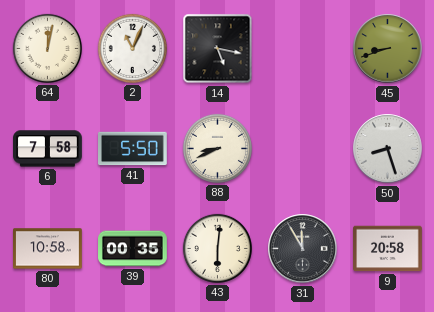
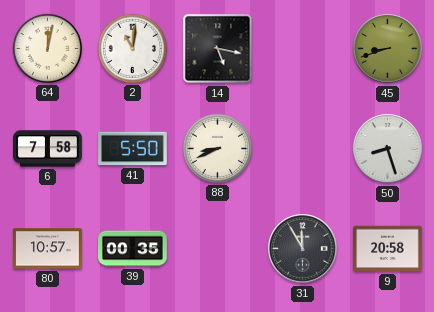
2: 11:04 -> 11:01 (132, 48)
80: 10:58 -> 10:57 (48, 249)
43: 6:01 -> none (217, 248)
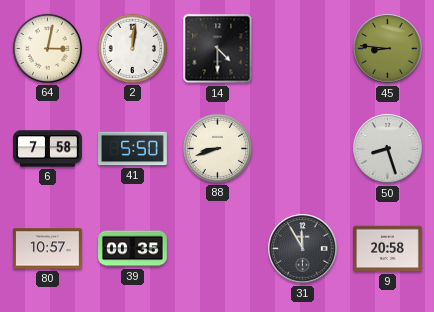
64: 12:02 -> 3:02 (47, 48)
2: 11:01 -> 12:01 (132, 48)
14: 5:17 -> 4:30 (218, 49)
45: 8:42 -> 8:46 (388, 49)
88: 8:41 -> 8:42 (217, 148)
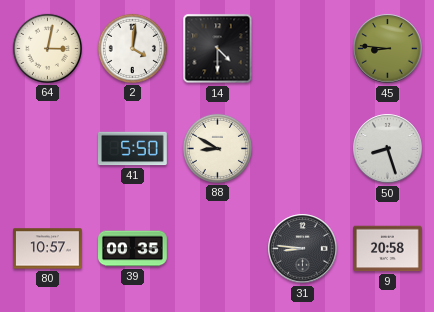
2: 12:01 -> 4:01 (132, 48)
6: 7:58 -> none (48, 149)
88: 8:42 -> 8:50 (217, 148)
31: 11:55 -> 8:46 (303, 249)
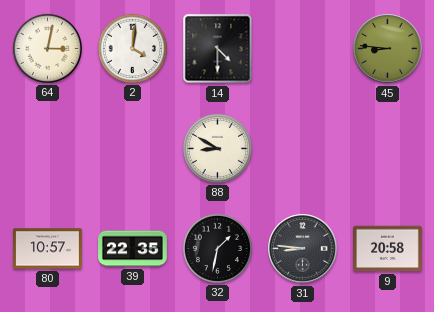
41: 5:50 -> none (133, 149)
50: 8:27 -> none (388, 149)
39: 00:35 -> 22:35 (133, 249)
32: none -> 1:32 (217, 248)
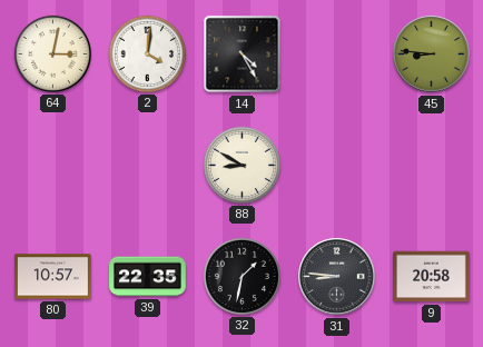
14: 4:30 -> 4:25 (243, 54)
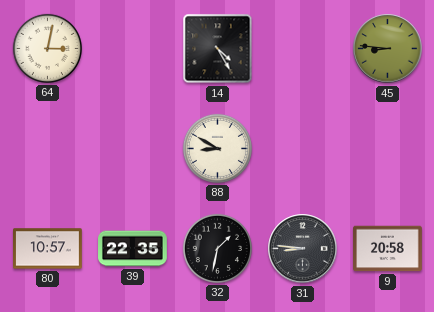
2: 4:01 -> none (147, 53)
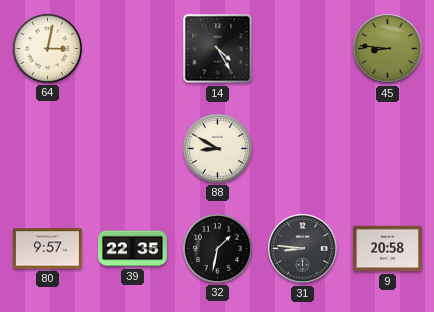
80: 10:57 -> 9:57 (48, 249)
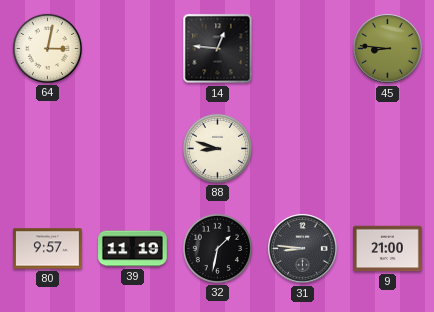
14: 4:25 -> 12:46 (218, 49)
88: 8:50 -> 8:48 (217, 148)
39: 22:35 -> 11:19 (133, 249)
9: 20:58 -> 21:00 (388, 249)
